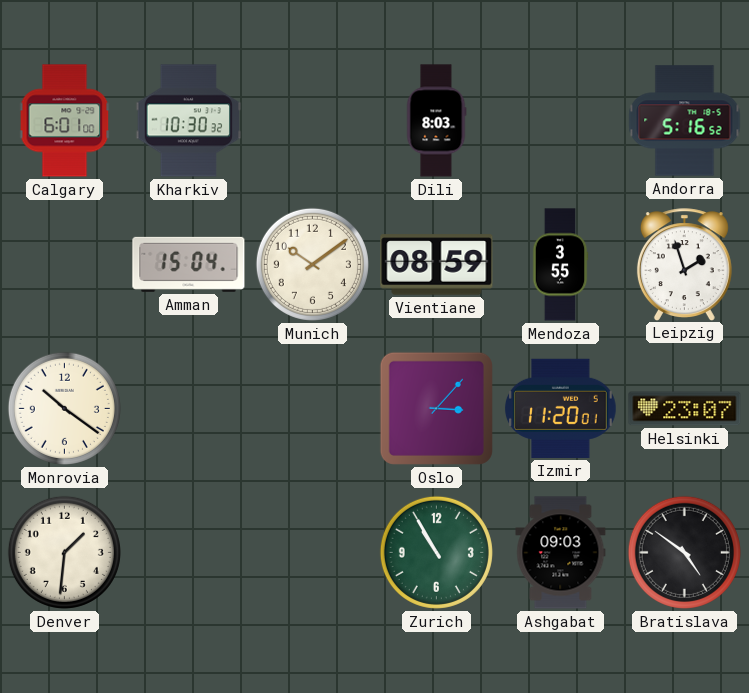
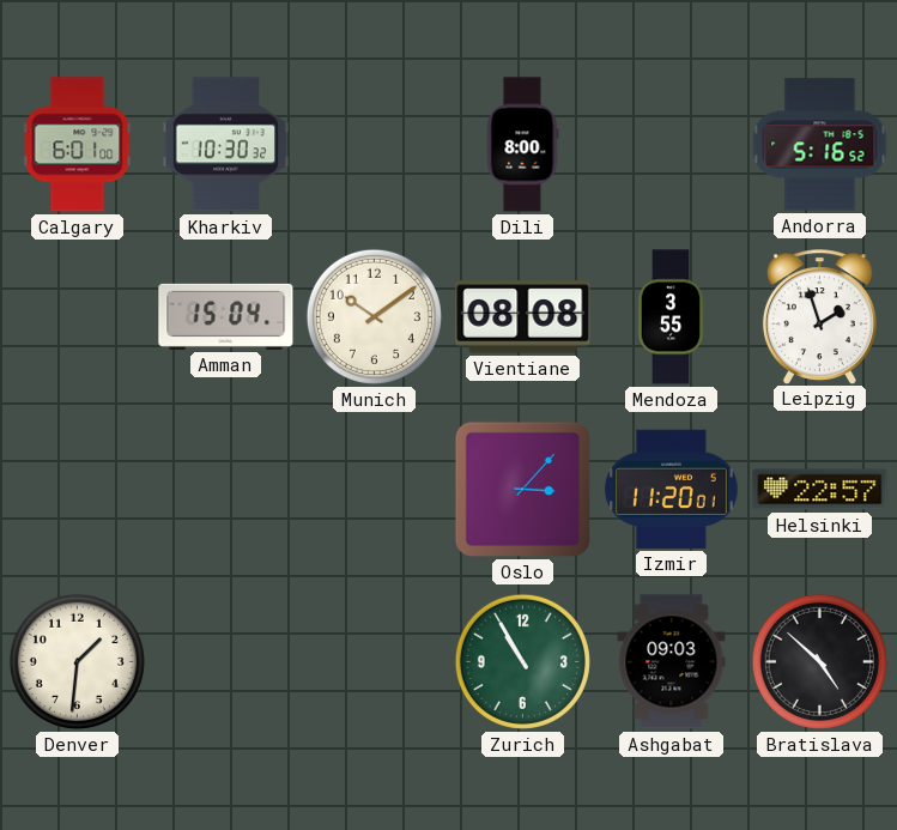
Dili: 8:03 -> 8:00 (522, 145)
Vientiane: 08:59 -> 08:08 (523, 317)
Monrovia: 10:21 -> none (64, 408)
Helsinki: 23:07 -> 22:57 (820, 490)
Bratislava: 4:51 -> 4:52 (819, 661)
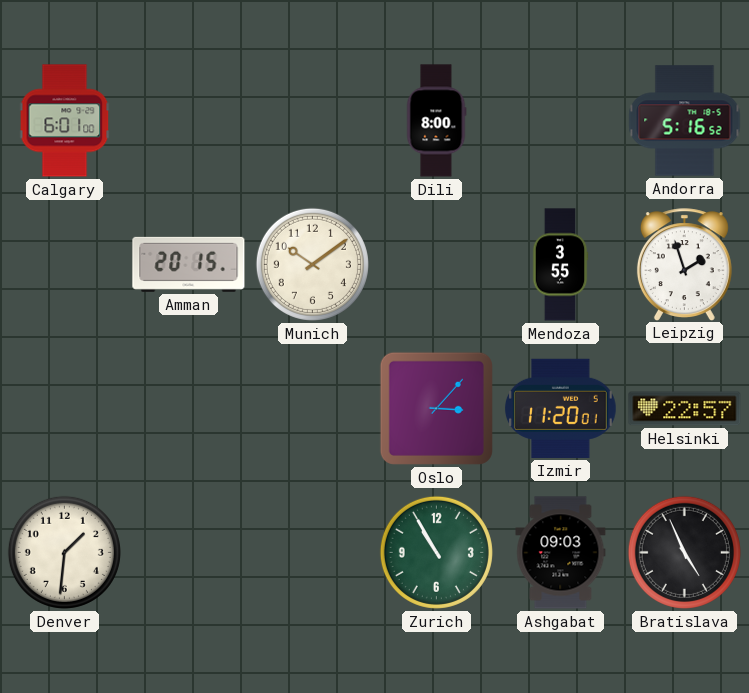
Kharkiv: 10:30 -> none (226, 145)
Amman: 15:04 -> 20:15 (189, 264)
Vientiane: 08:08 -> none (523, 317)
Bratislava: 4:52 -> 4:56 (684, 552)
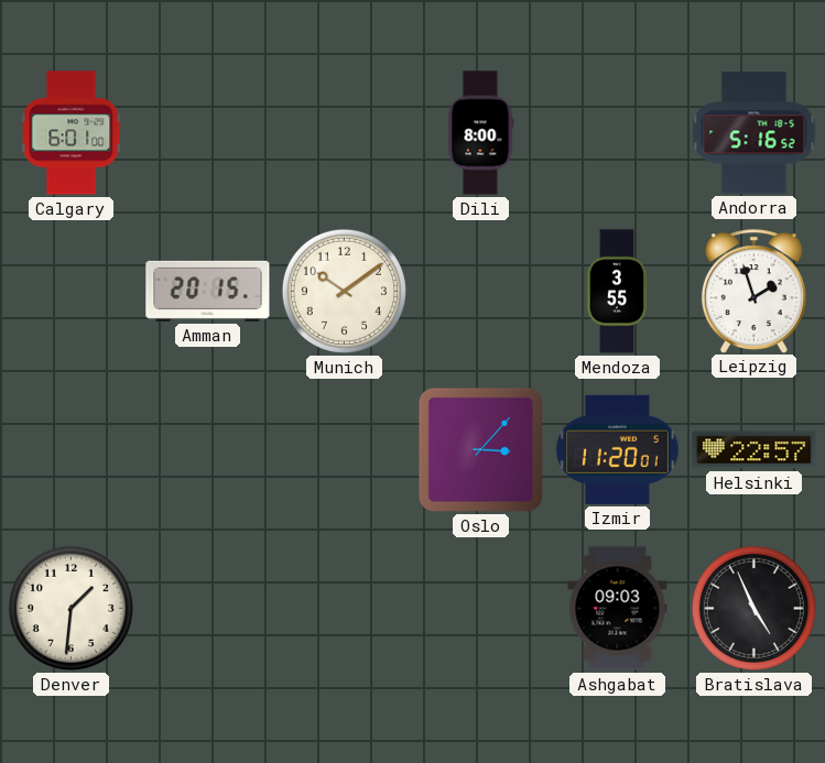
Zurich: 10:55 -> none (436, 552)
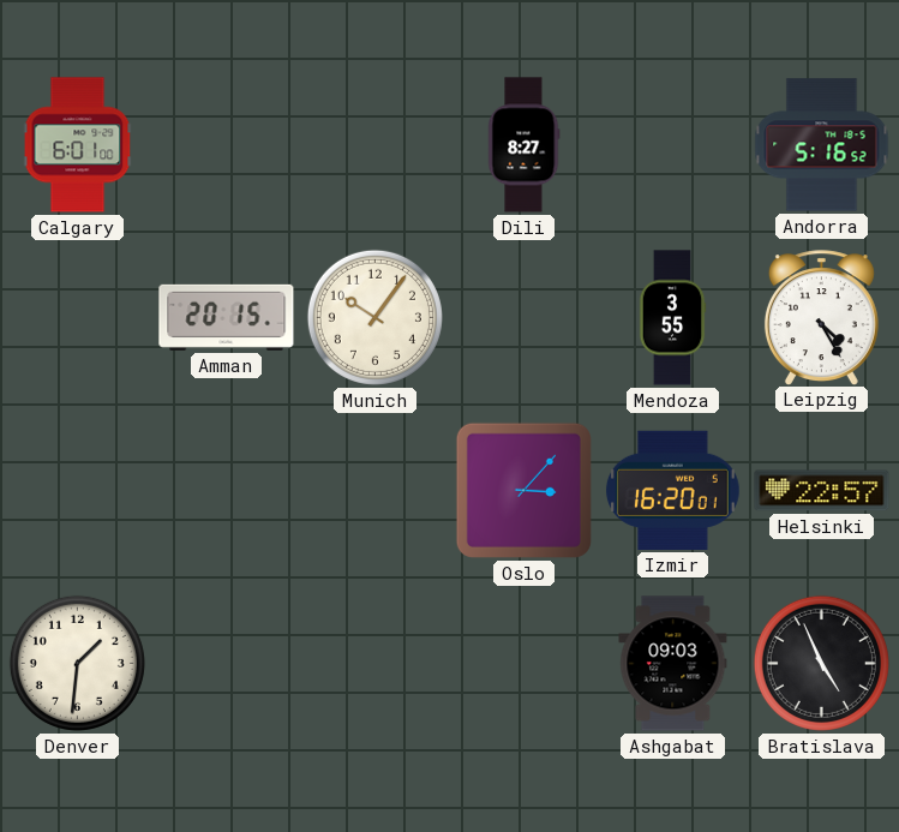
Dili: 8:00 -> 8:27 (523, 145)
Munich: 10:09 -> 10:06 (374, 317)
Leipzig: 1:57 -> 4:25 (821, 317)
Izmir: 11:20 -> 16:20 (672, 490)
